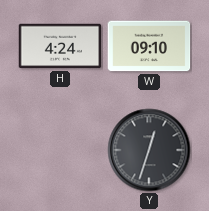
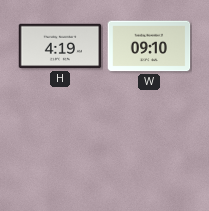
H: 4:24 -> 4:19 (60, 46)
Y: 12:33 -> none (149, 150)
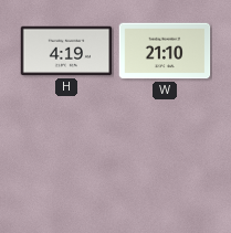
W: 09:10 -> 21:10 (165, 51)
